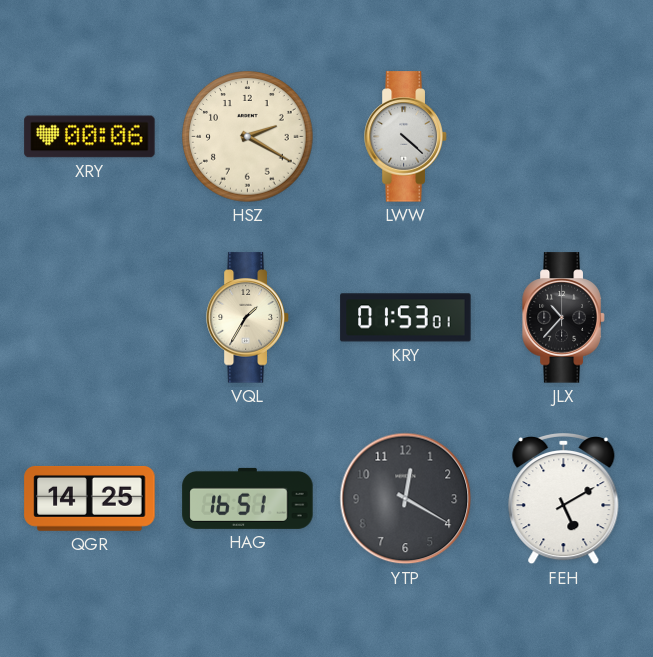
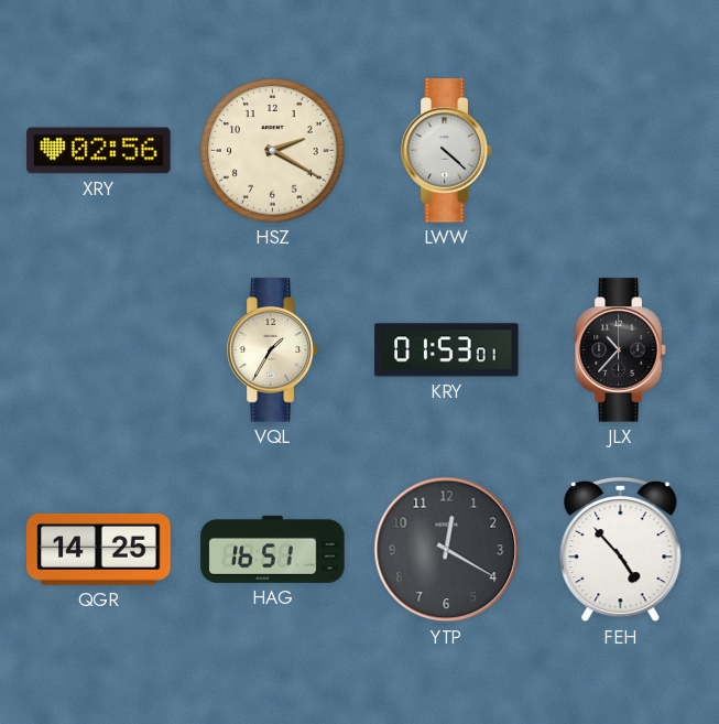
XRY: 00:06 -> 02:56 (99, 151)
FEH: 5:10 -> 4:53 (621, 551)
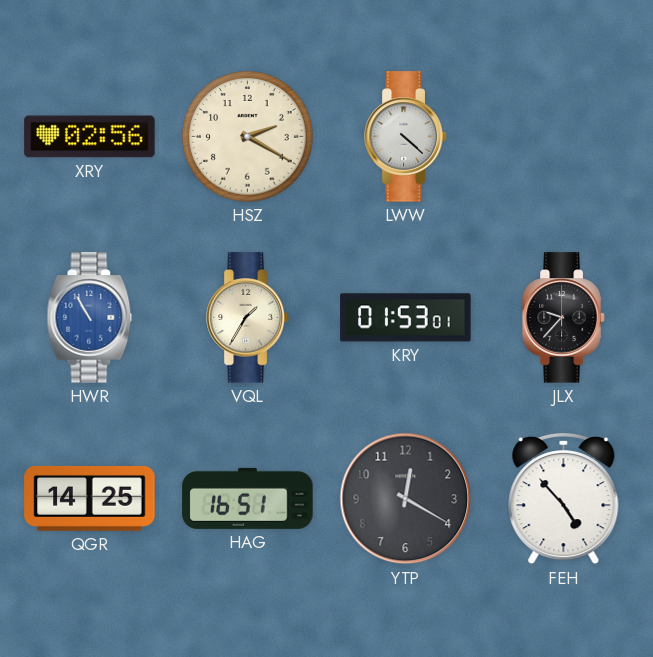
HWR: none -> 10:55 (90, 318)
JLX: 10:37 -> 9:37 (564, 318)
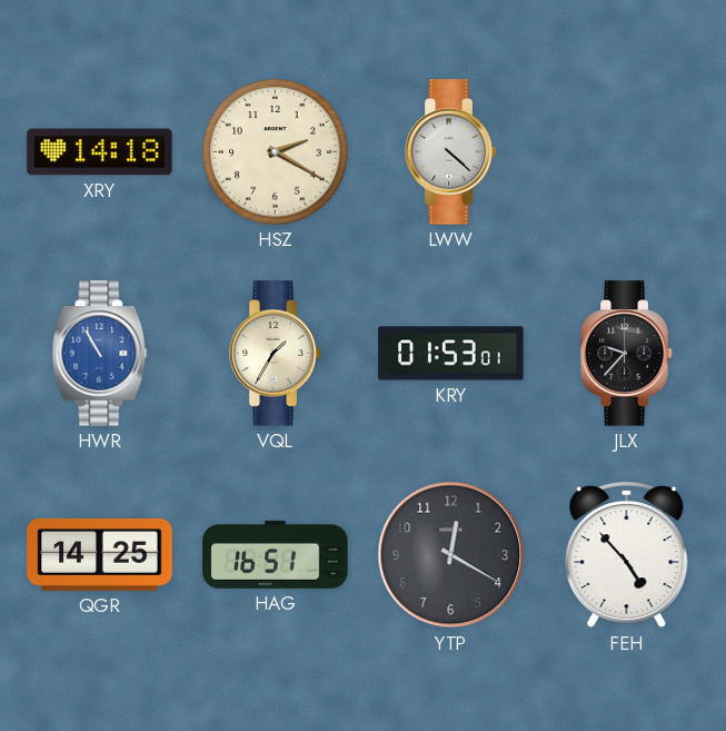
XRY: 02:56 -> 14:18 (100, 152)
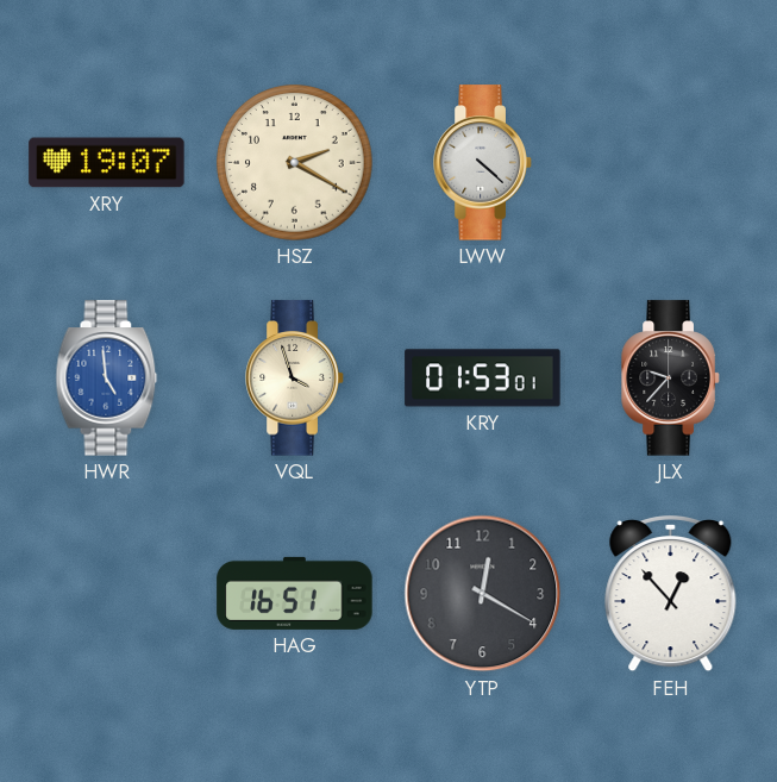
XRY: 14:18 -> 19:07 (107, 163)
HWR: 10:55 -> 4:59 (107, 379)
VQL: 1:35 -> 3:57 (295, 379)
QGR: 14:25 -> none (100, 554)
FEH: 4:53 -> 12:53 (671, 595)
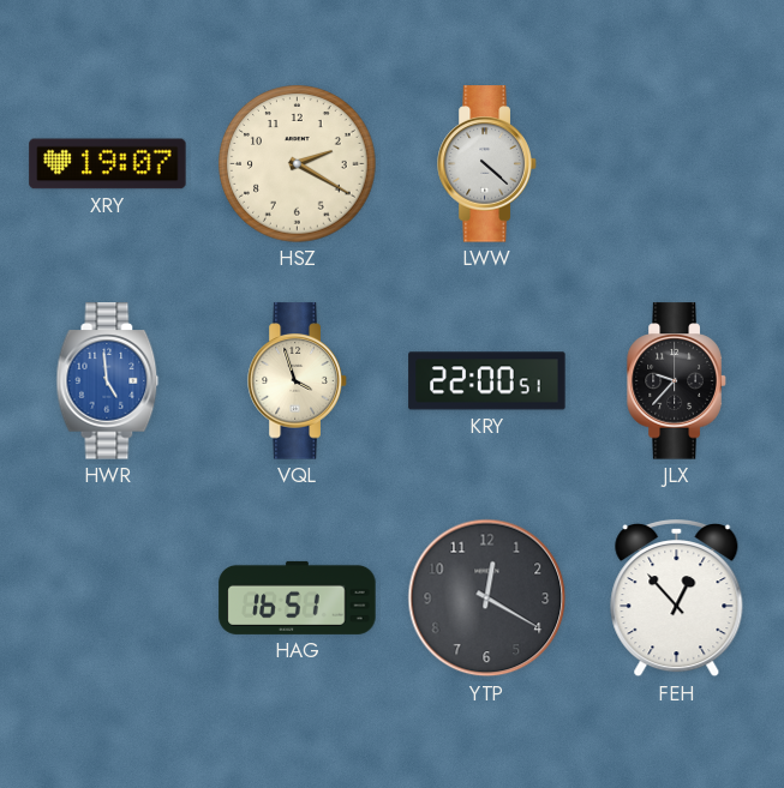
KRY: 01:53 -> 22:00 (487, 381)
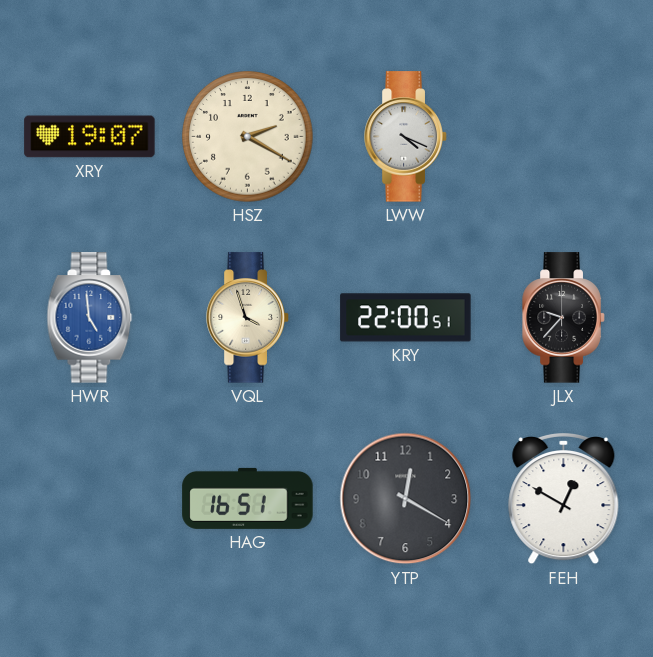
LWW: 4:22 -> 4:19 (406, 137)
FEH: 12:53 -> 12:50 (564, 500)
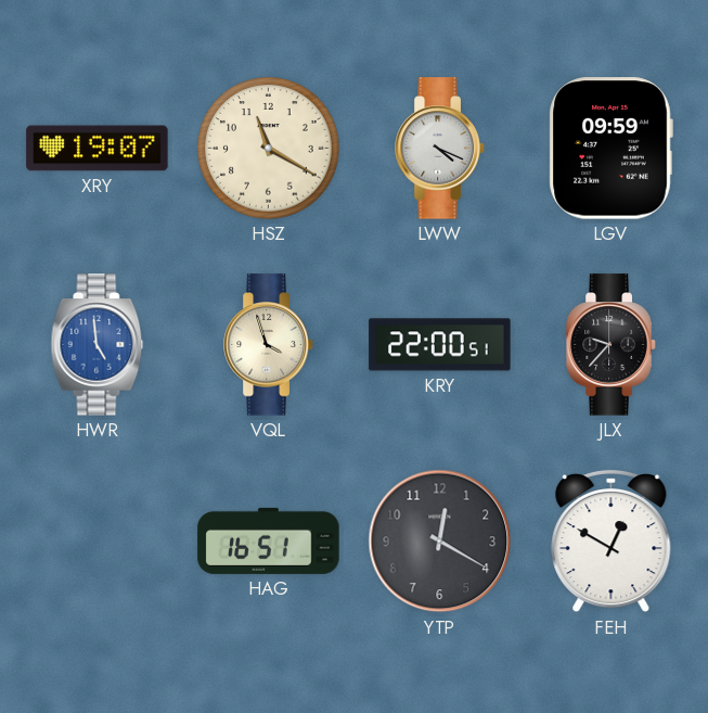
HSZ: 2:20 -> 11:20 (269, 149)
LGV: none -> 09:59 (610, 149)
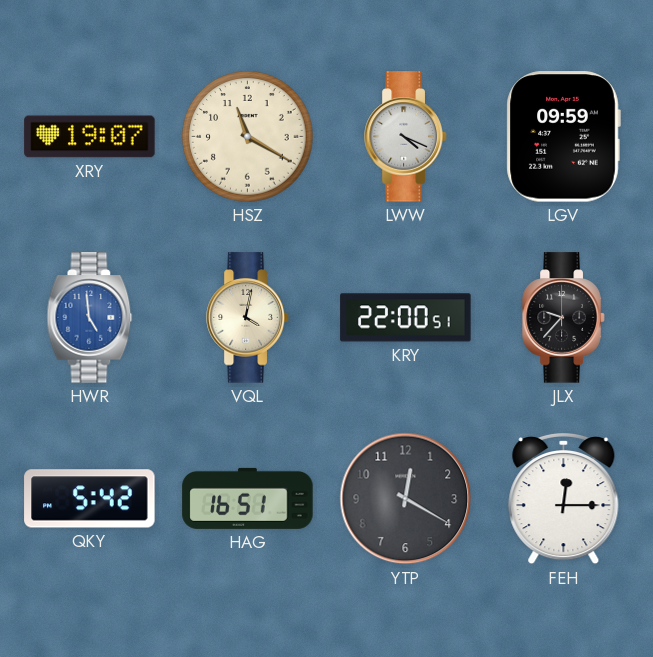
VQL: 3:57 -> 4:02 (248, 318)
QKY: none -> 5:42 (90, 499)
FEH: 12:50 -> 12:15 (564, 500)
